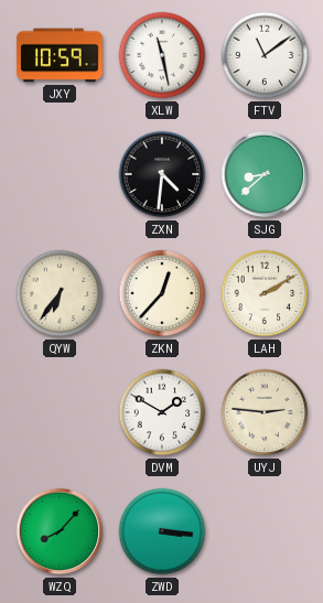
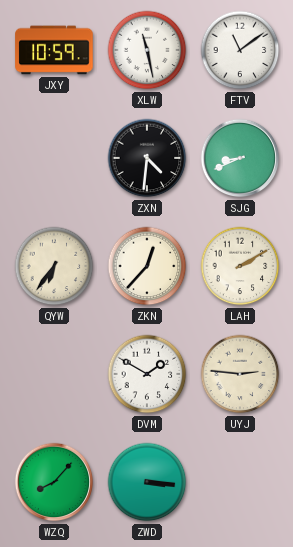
SJG: 8:38 -> 8:41 (240, 158)
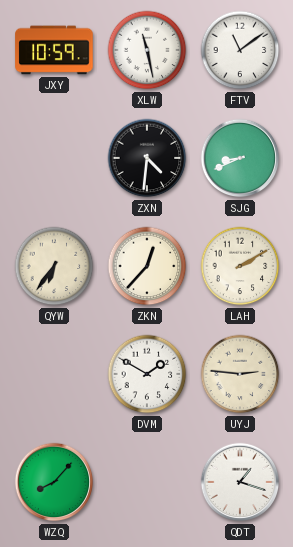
ZWD: 3:16 -> none (147, 482)
QDT: none -> 1:18 (240, 482)
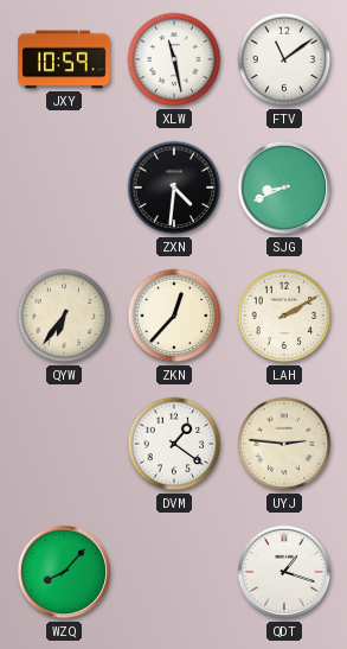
DVM: 1:50 -> 1:21 (174, 444)
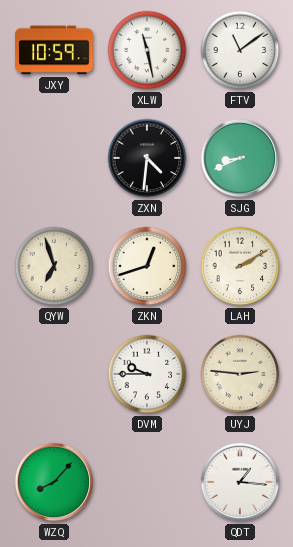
QYW: 6:36 -> 6:57 (54, 266)
ZKN: 12:37 -> 12:42 (147, 266)
DVM: 1:21 -> 9:45 (147, 374)
QDT: 1:18 -> 1:16 (240, 482)
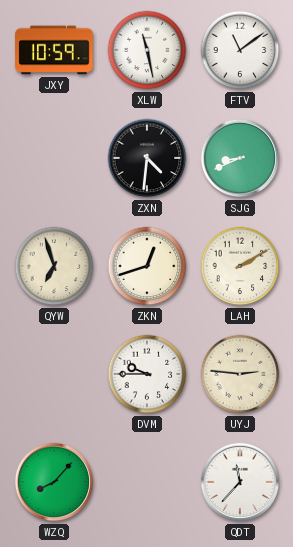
QDT: 1:16 -> 11:37 (240, 482)
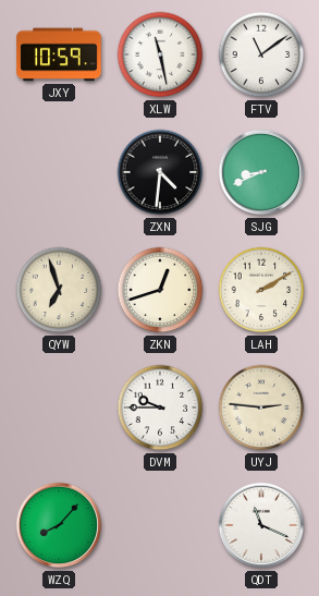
QDT: 11:37 -> 11:19 (261, 525)
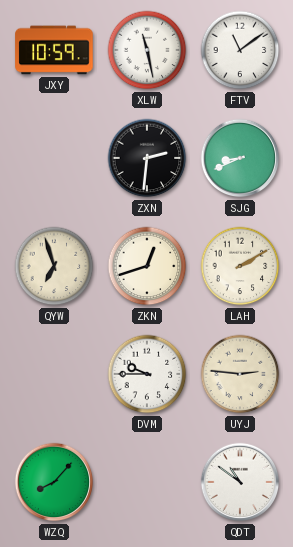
ZXN: 4:31 -> 2:31 (147, 158)
QDT: 11:19 -> 10:51 (240, 482)
